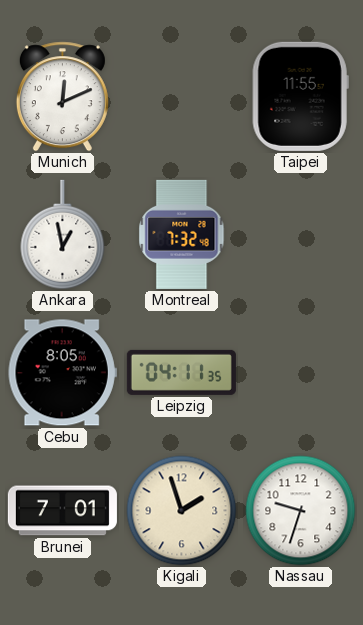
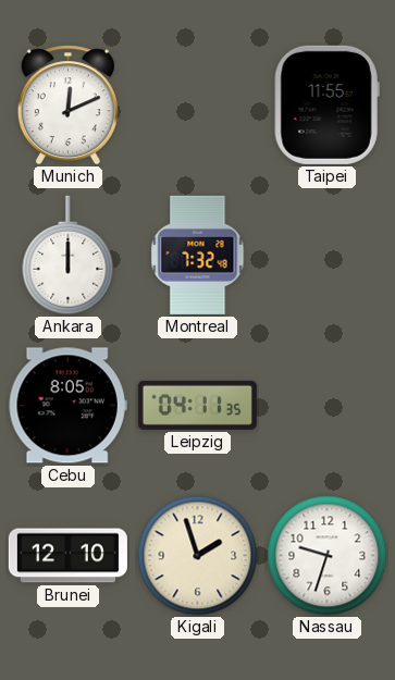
Ankara: 12:58 -> 12:00 (69, 256)
Brunei: 7:01 -> 12:10 (67, 556)
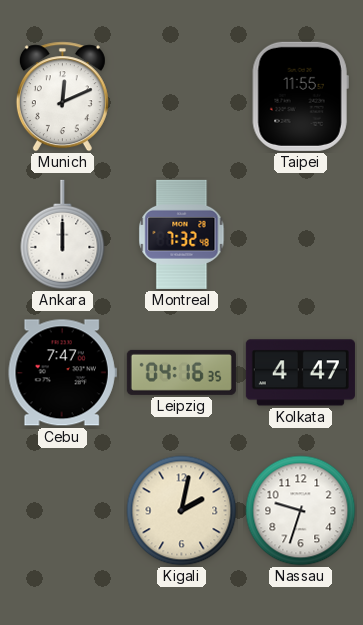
Cebu: 8:05 -> 7:47 (62, 373)
Leipzig: 04:11 -> 04:16 (181, 372)
Kolkata: none -> 4:47 (300, 373)
Brunei: 12:10 -> none (67, 556)
Kigali: 1:57 -> 2:02 (182, 511)
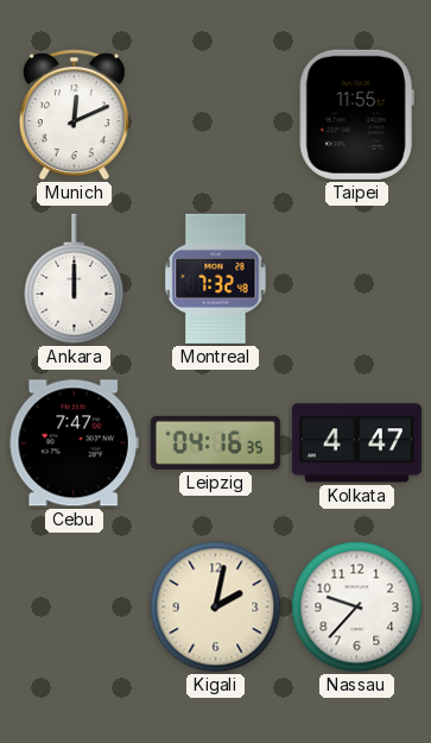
Nassau: 9:33 -> 9:37 (357, 607)
